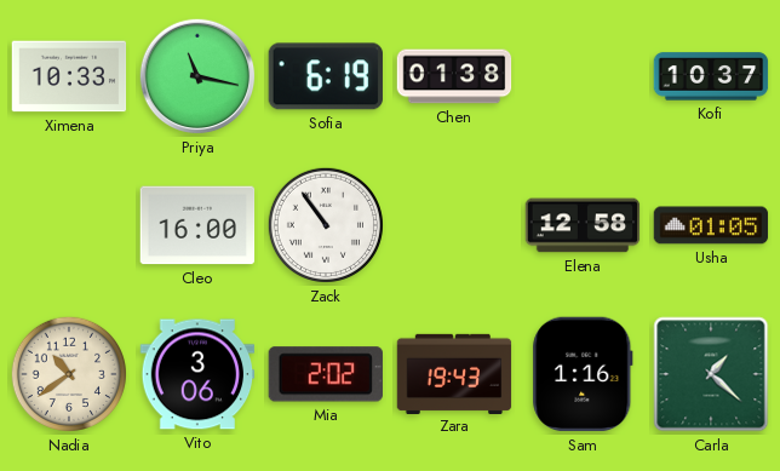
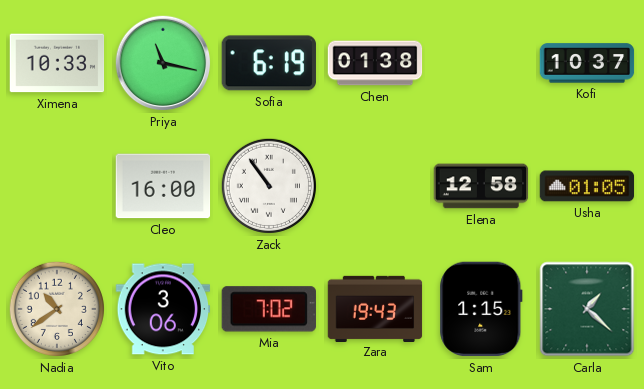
Mia: 2:02 -> 7:02 (269, 309)
Sam: 1:16 -> 1:15 (481, 309)
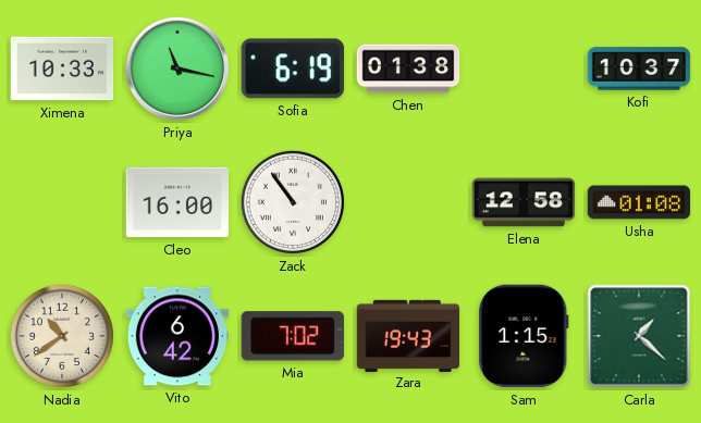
Usha: 01:05 -> 01:08 (639, 202)
Vito: 3:06 -> 6:42 (177, 336)
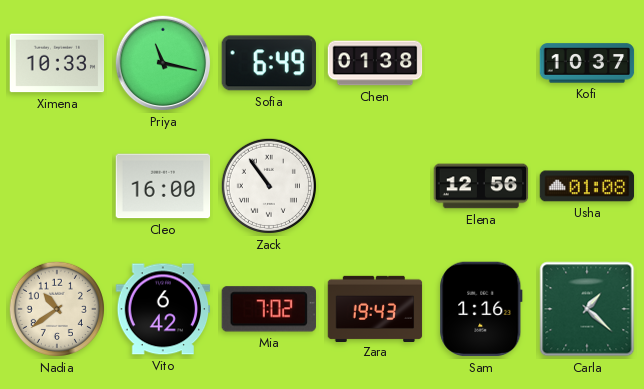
Sofia: 6:19 -> 6:49 (268, 63)
Elena: 12:58 -> 12:56 (481, 186)
Sam: 1:15 -> 1:16 (481, 309)
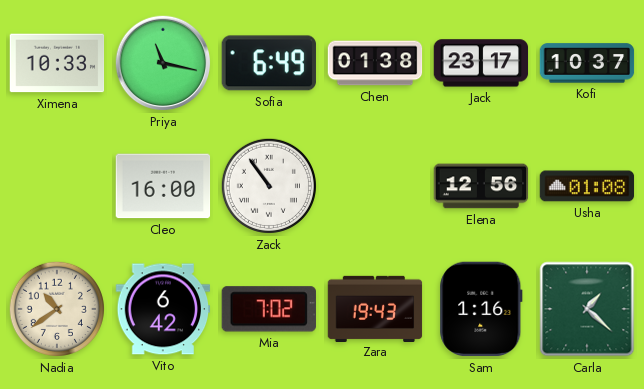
Jack: none -> 23:17 (481, 63)
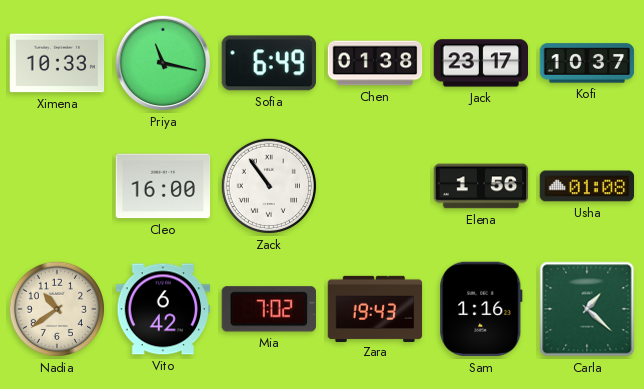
Elena: 12:56 -> 1:56 (481, 186)
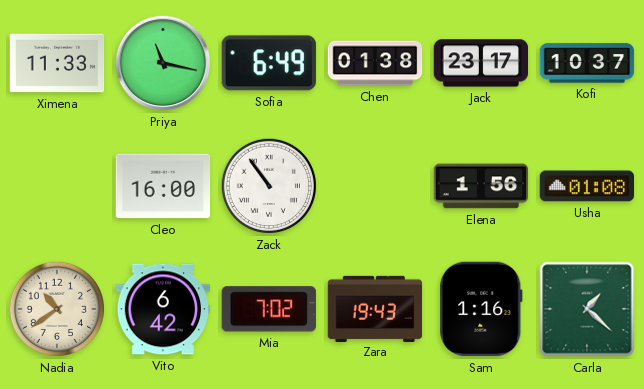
Ximena: 10:33 -> 11:33 (57, 63)
